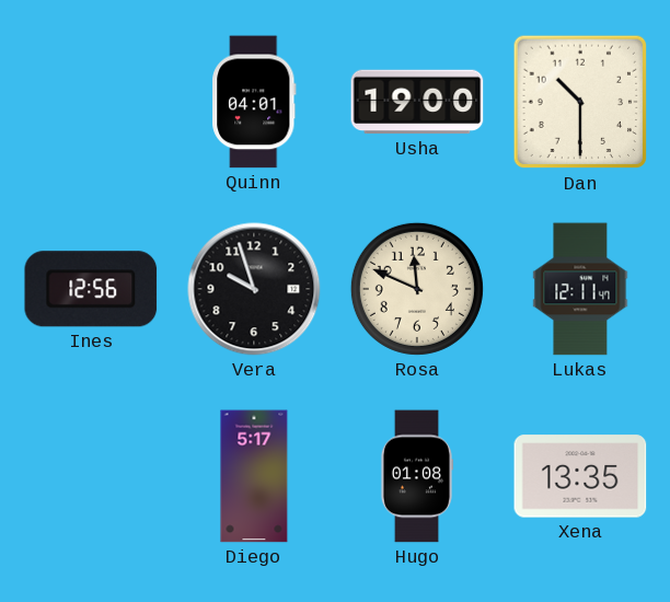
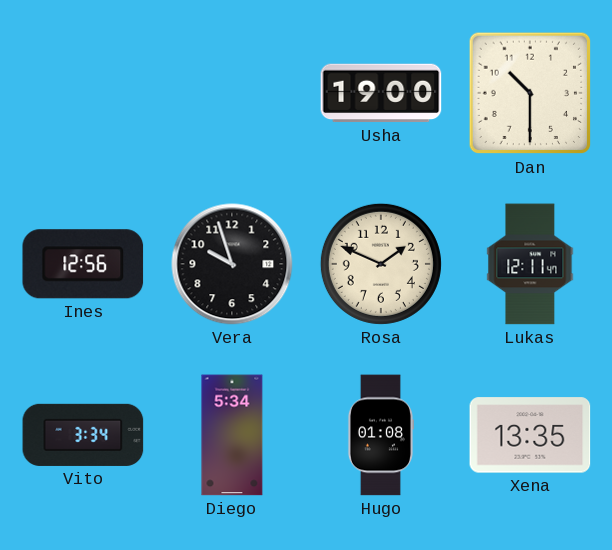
Quinn: 04:01 -> none (254, 102)
Rosa: 11:49 -> 1:49 (381, 264)
Vito: none -> 3:34 (83, 435)
Diego: 5:17 -> 5:34 (232, 435)
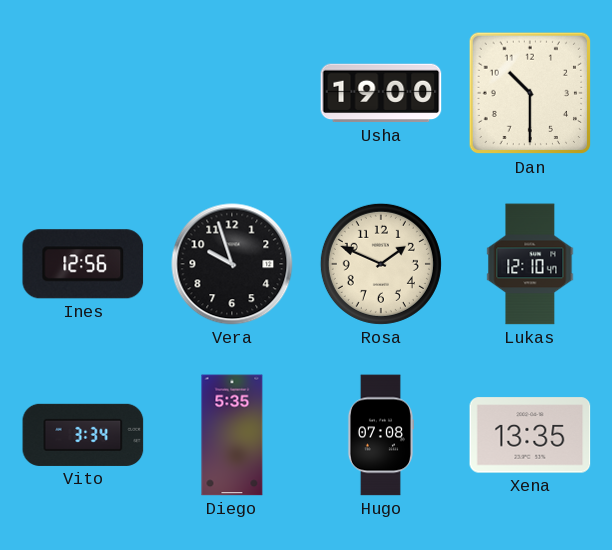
Lukas: 12:11 -> 12:10 (530, 264)
Diego: 5:34 -> 5:35 (232, 435)
Hugo: 01:08 -> 07:08 (380, 435)
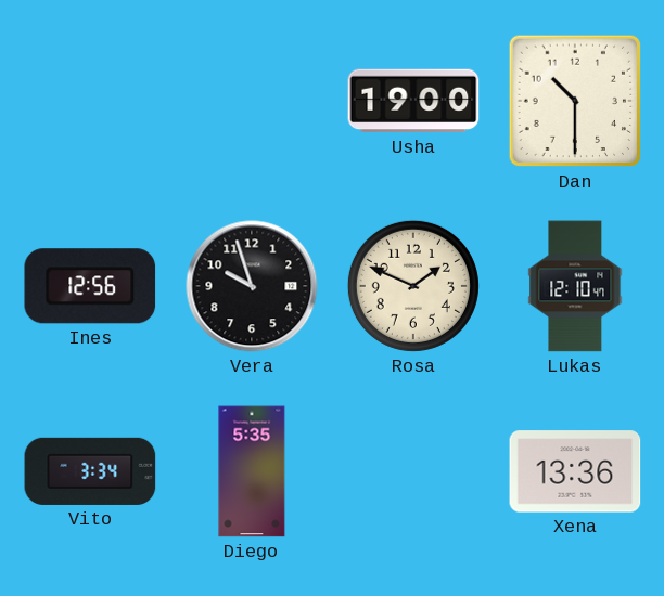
Hugo: 07:08 -> none (380, 435)
Xena: 13:35 -> 13:36 (575, 471)
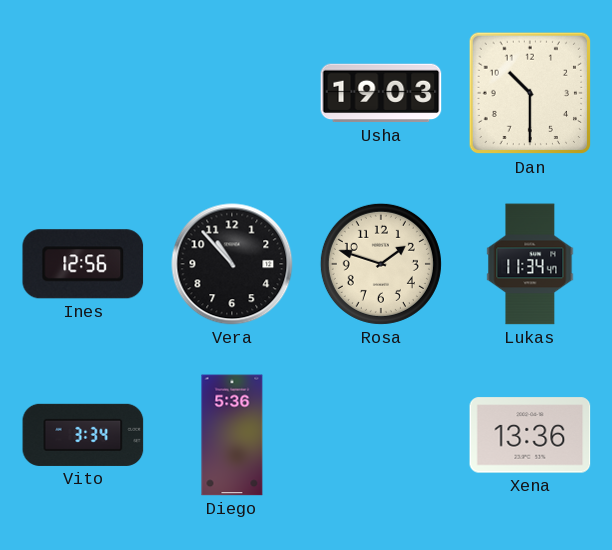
Usha: 19:00 -> 19:03 (381, 93)
Vera: 9:57 -> 10:53 (232, 264)
Rosa: 1:49 -> 1:48 (381, 264)
Lukas: 12:10 -> 11:34 (530, 264)
Diego: 5:35 -> 5:36 (232, 435)
